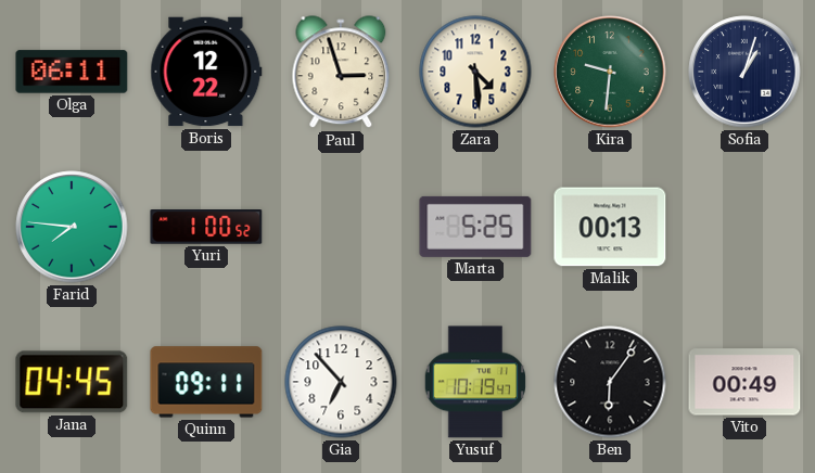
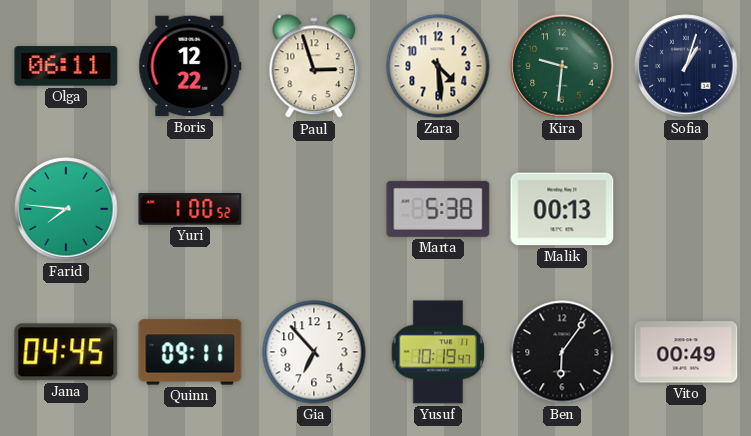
Marta: 5:25 -> 5:38 (438, 209)
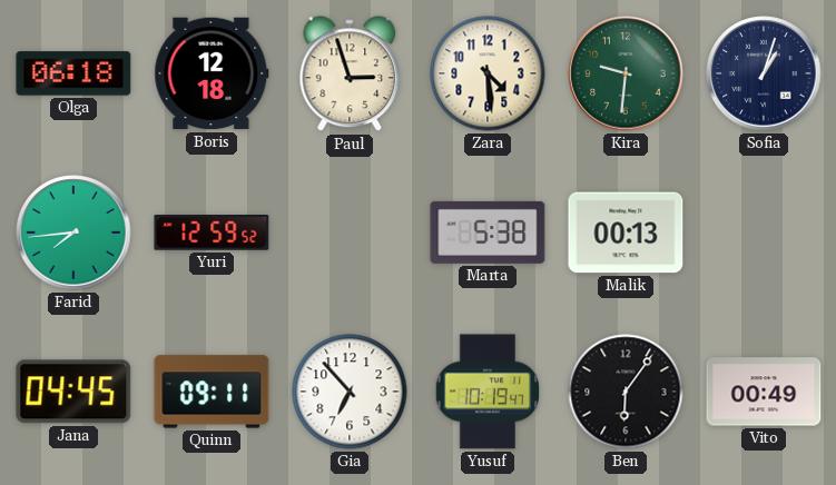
Olga: 06:11 -> 06:18 (73, 73)
Boris: 12:22 -> 12:18 (212, 73)
Farid: 7:46 -> 7:44 (73, 232)
Yuri: 1:00 -> 12:59 (212, 234)
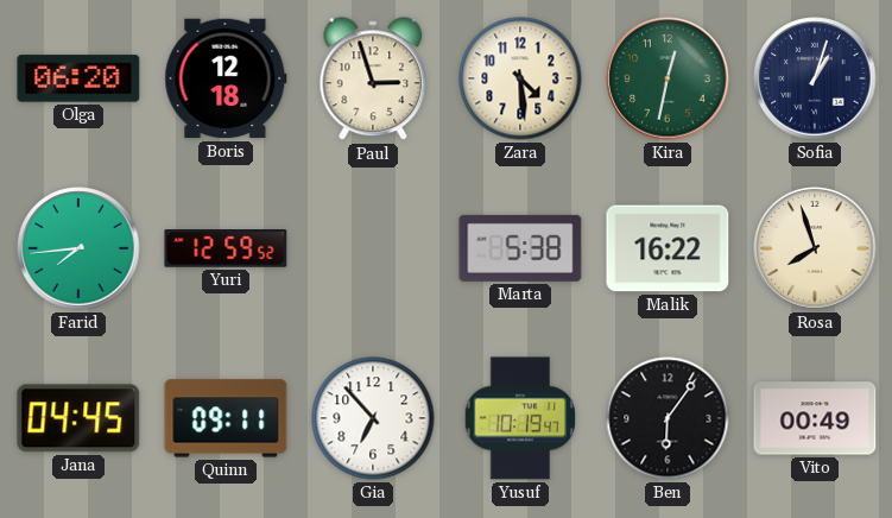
Olga: 06:18 -> 06:20 (78, 78)
Kira: 9:31 -> 12:32 (668, 78)
Malik: 00:13 -> 16:22 (668, 248)
Rosa: none -> 7:57 (815, 248)
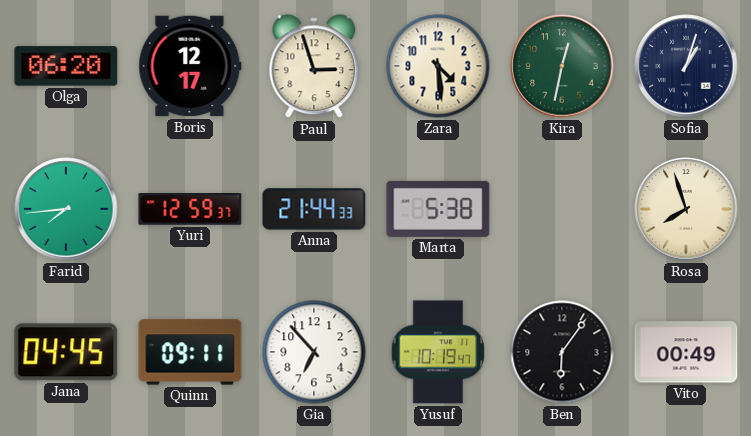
Boris: 12:18 -> 12:17 (190, 66)
Yuri: 12:59:52 -> 12:59:37 (190, 210)
Anna: none -> 21:44 (314, 209)
Malik: 16:22 -> none (668, 248)
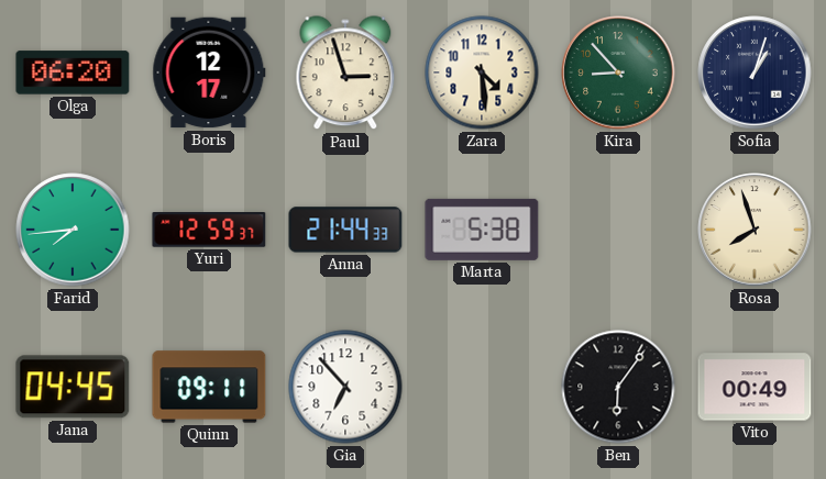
Kira: 12:32 -> 8:53 (618, 73)
Yusuf: 10:19 -> none (437, 352)
